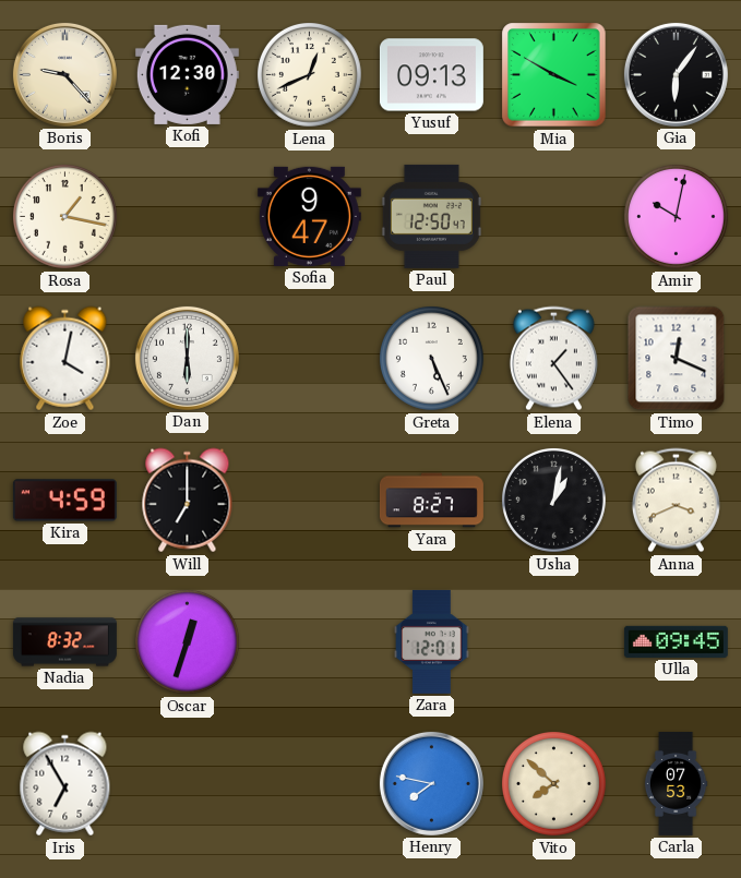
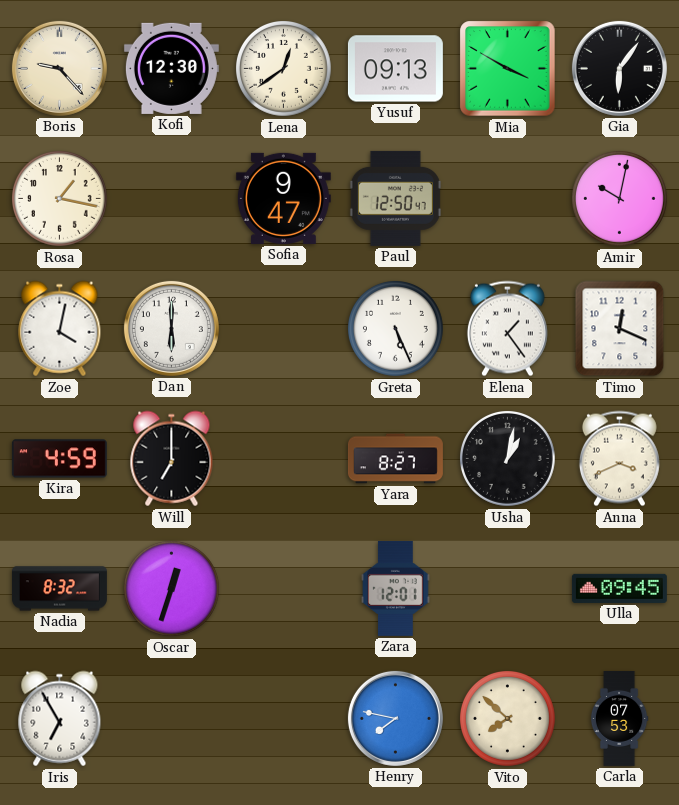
Lena: 12:41 -> 12:39 (284, 69)
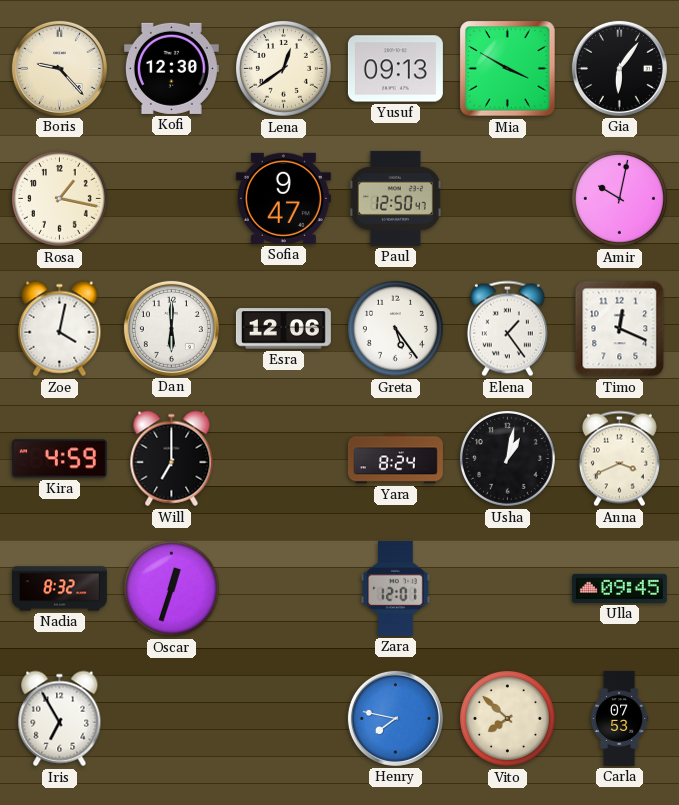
Esra: none -> 12:06 (283, 329)
Greta: 5:26 -> 5:24 (396, 329)
Yara: 8:27 -> 8:24 (395, 459)
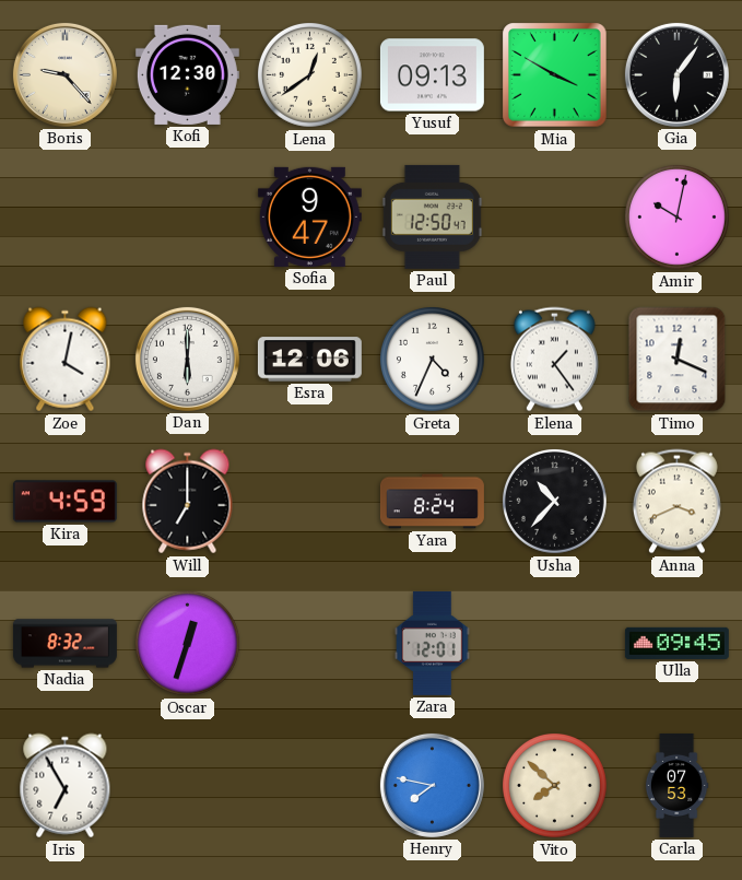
Rosa: 1:17 -> none (60, 199)
Greta: 5:24 -> 4:34 (433, 360)
Usha: 1:02 -> 10:37 (555, 502)
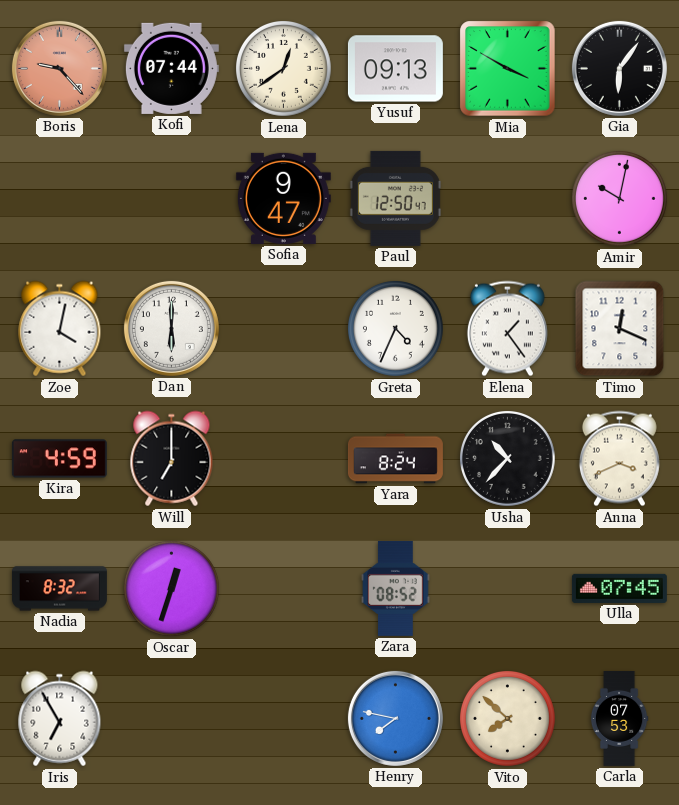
Boris dial: cream -> salmon (59, 68)
Kofi: 12:30 -> 07:44 (171, 68)
Esra: 12:06 -> none (309, 360)
Zara: 12:01 -> 08:52 (396, 588)
Ulla: 09:45 -> 07:45 (619, 588)
